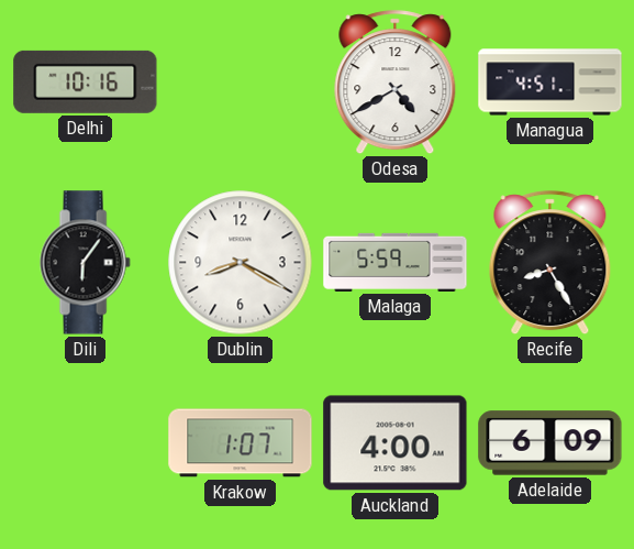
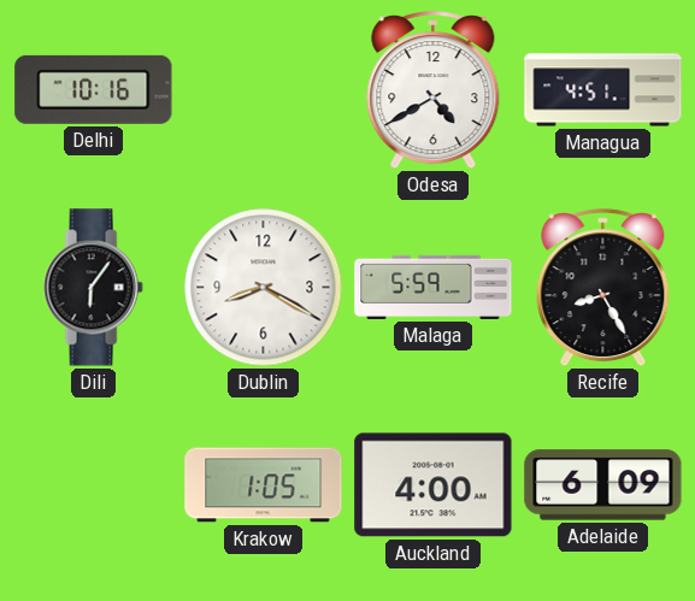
Krakow: 1:07 -> 1:05 (264, 485)
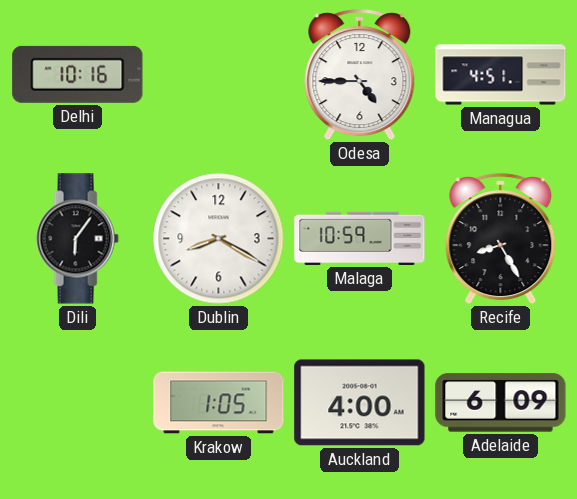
Odesa: 4:40 -> 4:45 (360, 75)
Malaga: 5:59 -> 10:59 (360, 238)
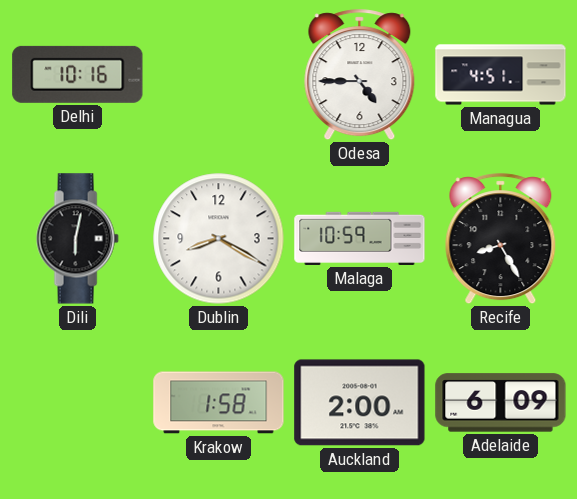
Dili: 6:06 -> 6:02 (77, 239)
Krakow: 1:05 -> 1:58 (219, 403)
Auckland: 4:00 -> 2:00 (360, 403)
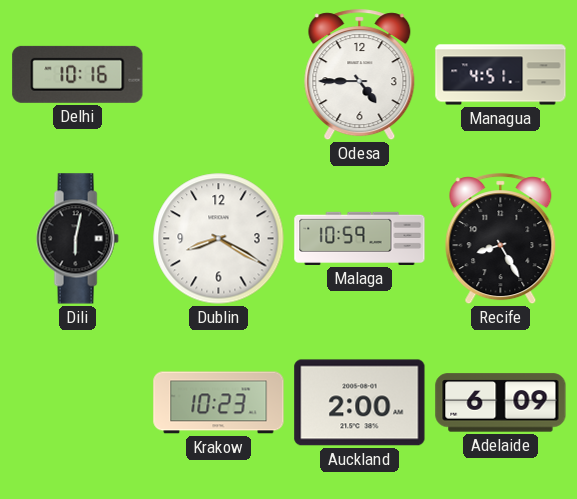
Krakow: 1:58 -> 10:23 (219, 403)
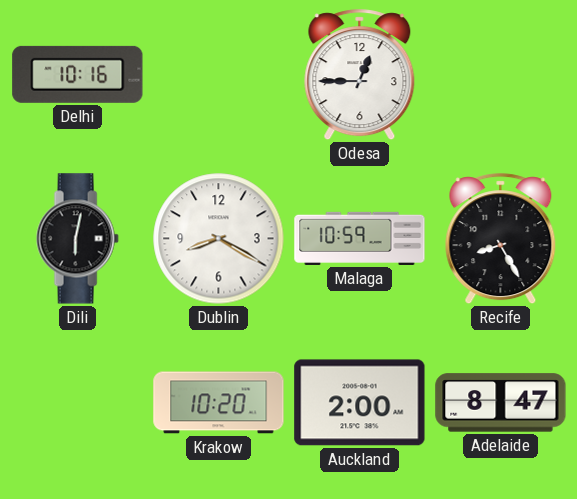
Odesa: 4:45 -> 12:45 (360, 75)
Managua: 4:51 -> none (501, 75)
Krakow: 10:23 -> 10:20 (219, 403)
Adelaide: 6:09 -> 8:47 (501, 403)
